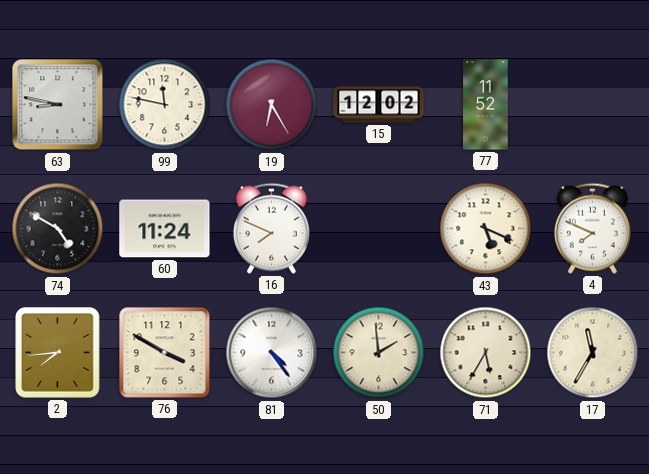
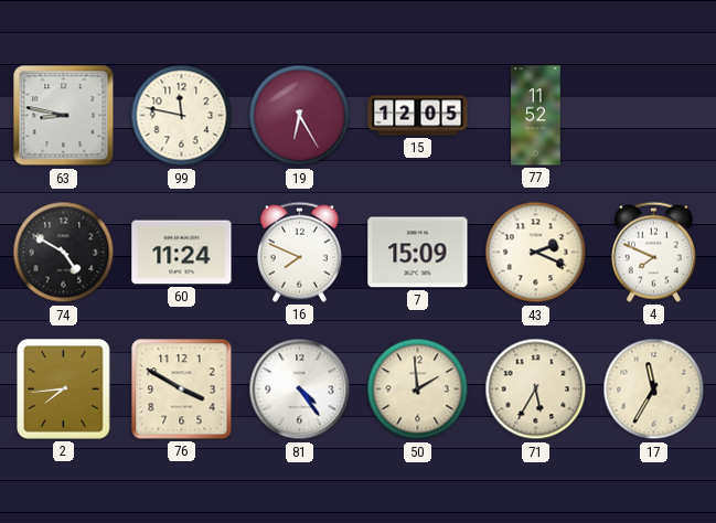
15: 12:02 -> 12:05 (418, 116)
7: none -> 15:09 (418, 253)
43: 5:19 -> 2:19 (536, 253)
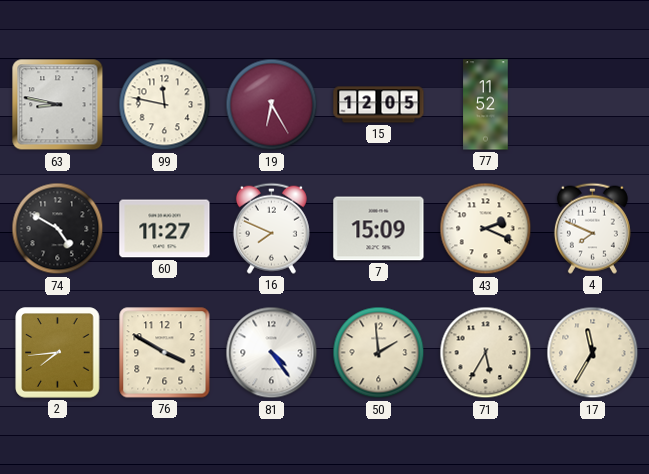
60: 11:24 -> 11:27 (165, 229)
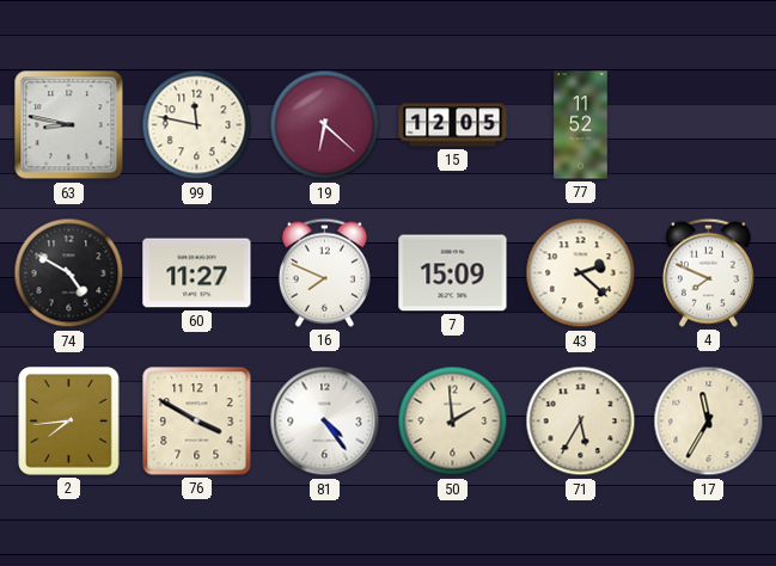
19: 6:25 -> 6:22 (325, 125)
43: 2:19 -> 2:22 (581, 273)
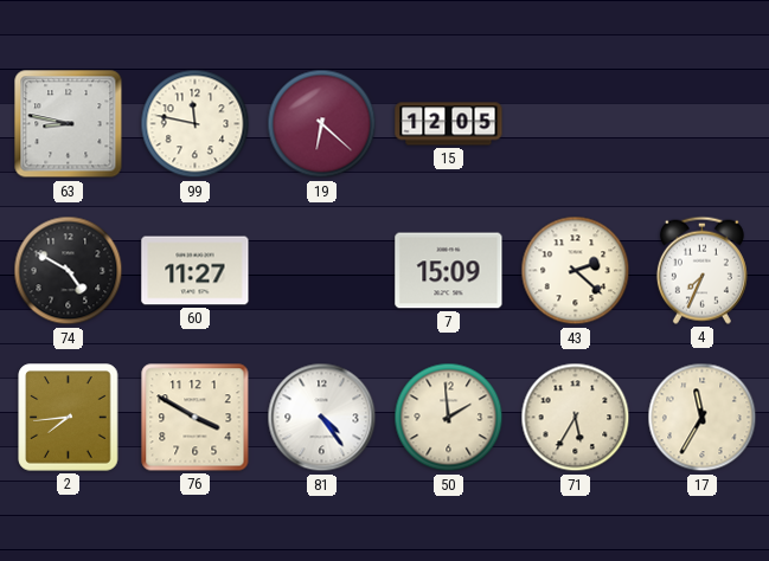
77: 11:52 -> none (581, 125)
16: 7:49 -> none (324, 272)
4: 7:49 -> 7:34 (701, 270)
